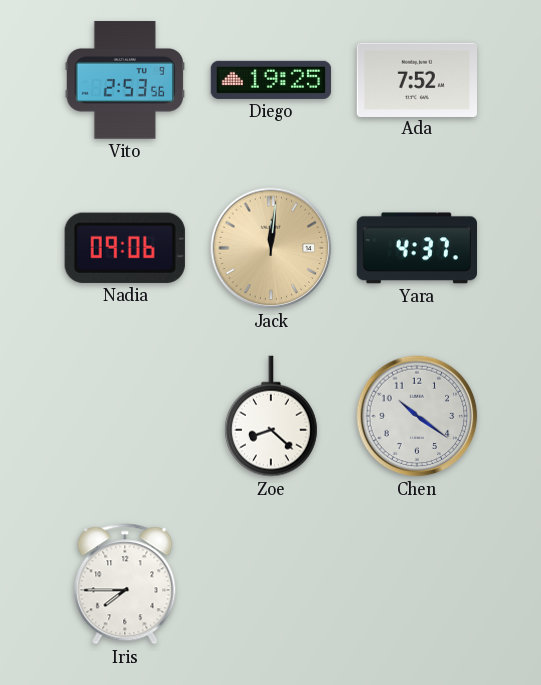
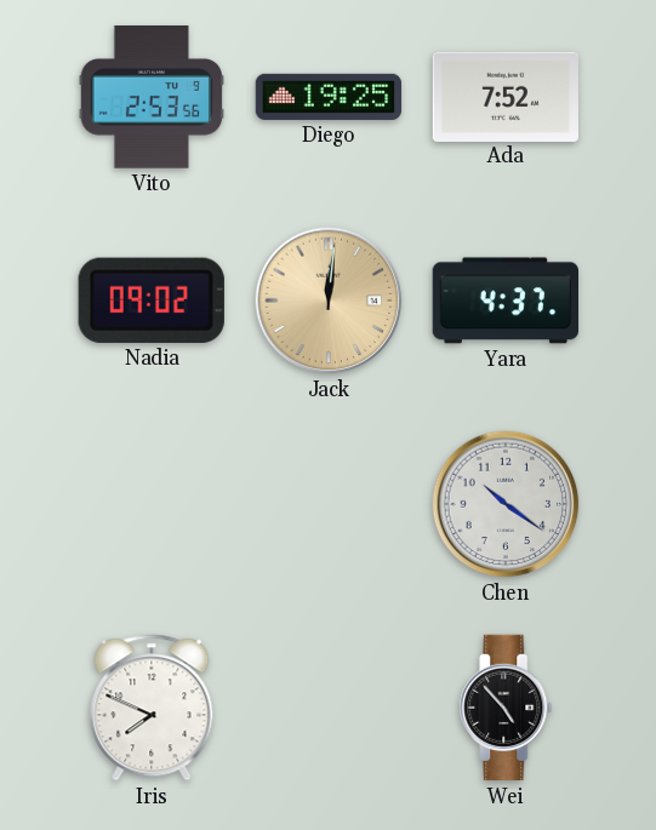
Nadia: 09:06 -> 09:02 (152, 300)
Zoe: 8:22 -> none (271, 416)
Iris: 7:45 -> 7:49 (152, 708)
Wei: none -> 4:53 (506, 708)
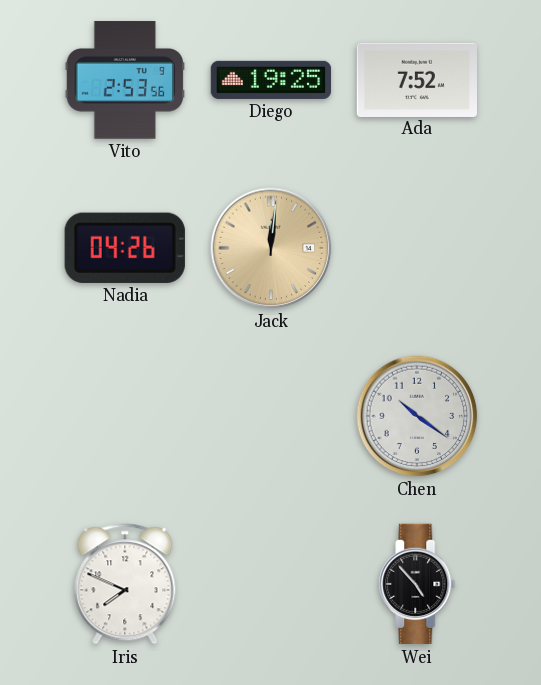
Nadia: 09:02 -> 04:26 (125, 248)
Yara: 4:37 -> none (504, 300)
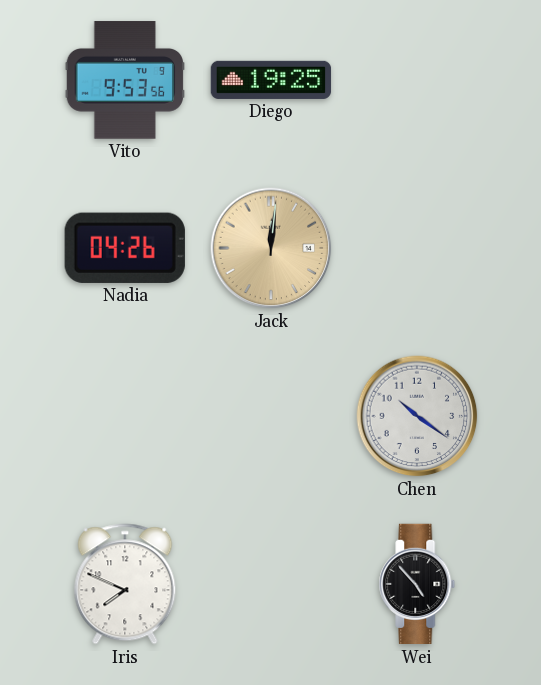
Vito: 2:53 -> 9:53 (124, 80)
Ada: 7:52 -> none (416, 79)
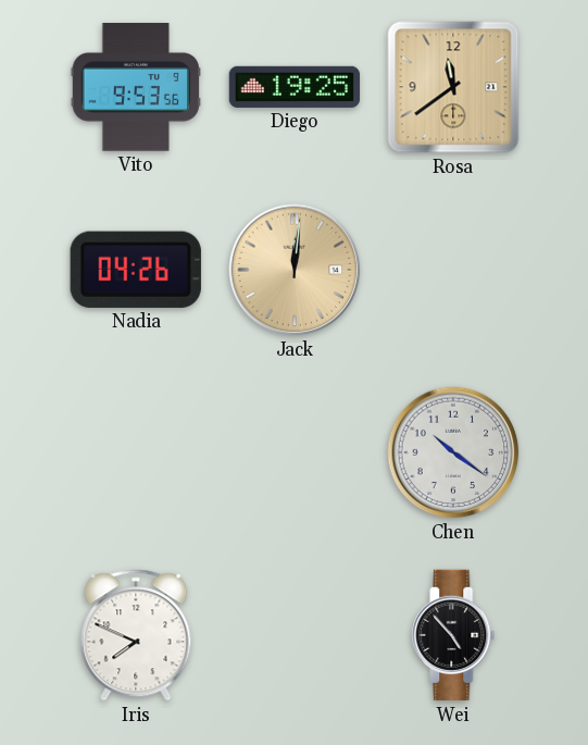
Rosa: none -> 11:39 (453, 87)
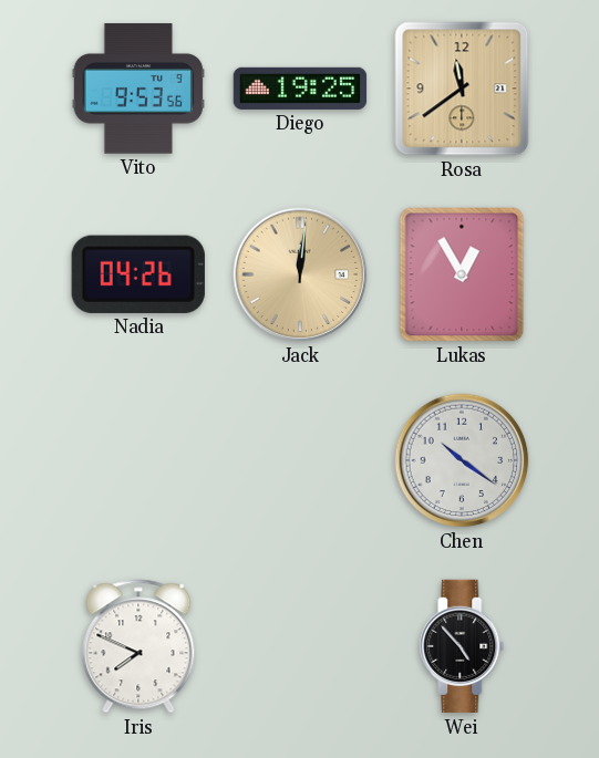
Lukas: none -> 12:55 (462, 274)
